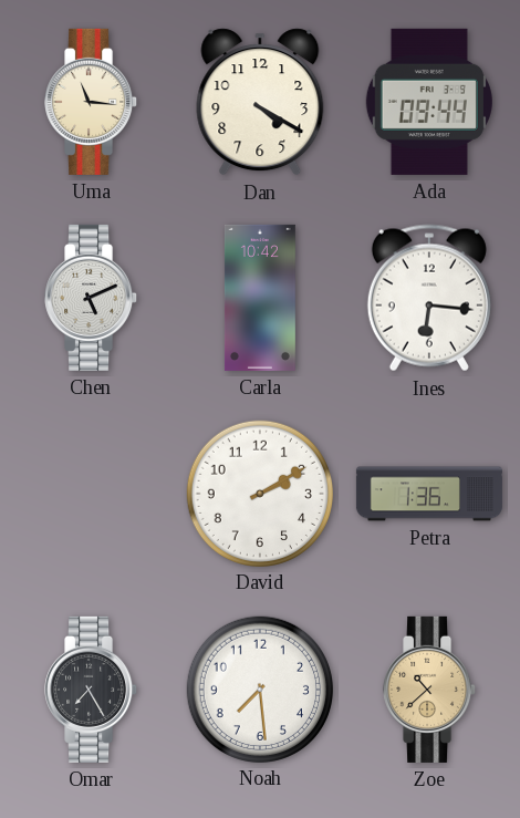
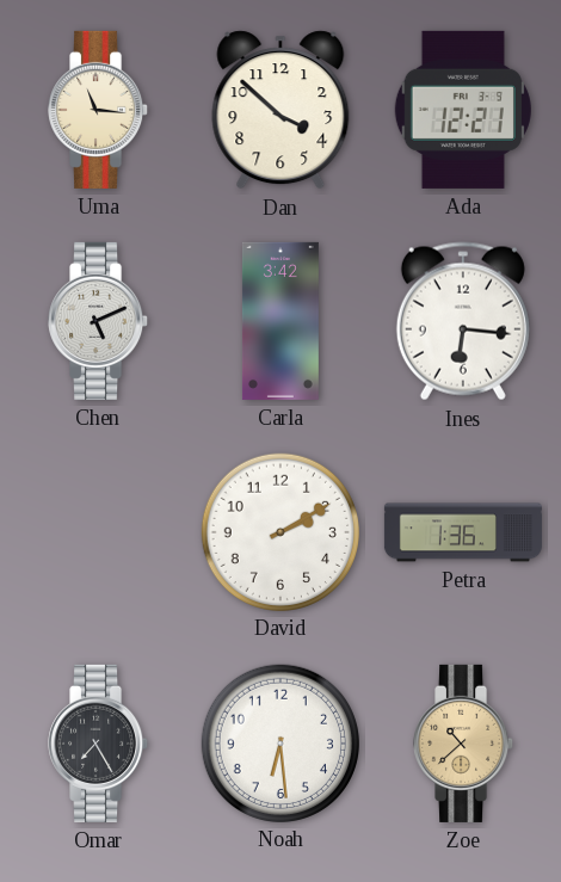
Dan: 4:20 -> 3:52 (280, 110)
Ada: 09:44 -> 12:21 (463, 110)
Carla: 10:42 -> 3:42 (280, 321)
Noah: 7:29 -> 6:29 (279, 742)
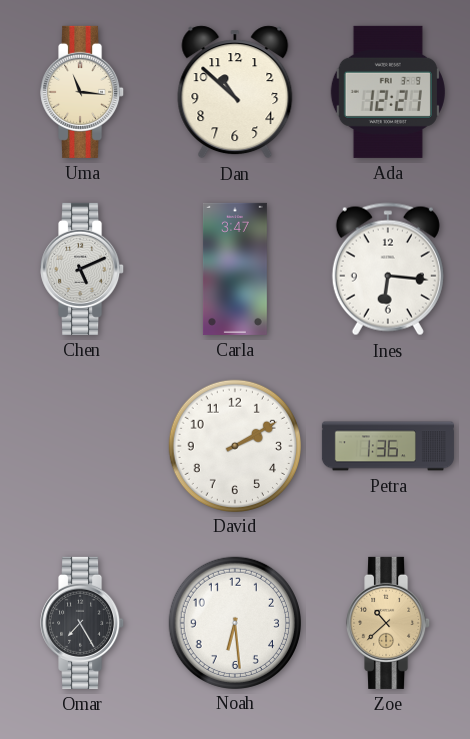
Dan: 3:52 -> 10:52 (235, 92)
Carla: 3:42 -> 3:47 (235, 269)
